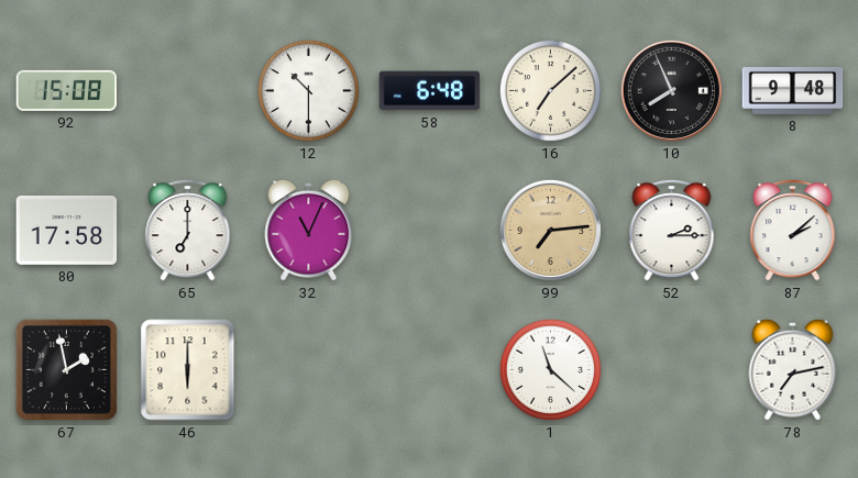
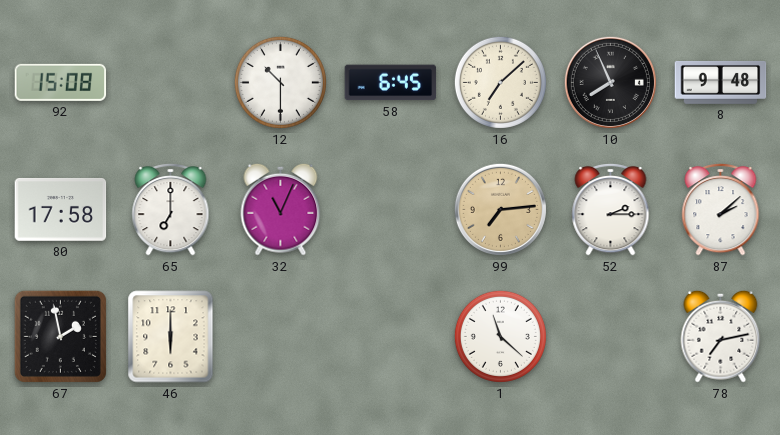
58: 6:48 -> 6:45 (391, 83)
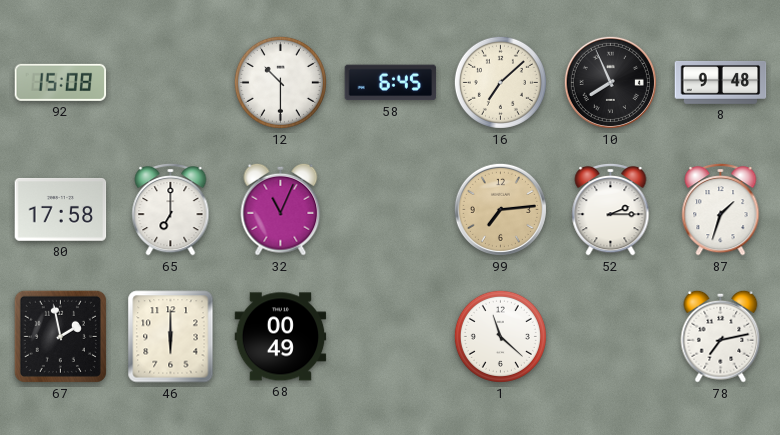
87: 2:08 -> 1:33 (721, 209)
68: none -> 00:49 (281, 337)
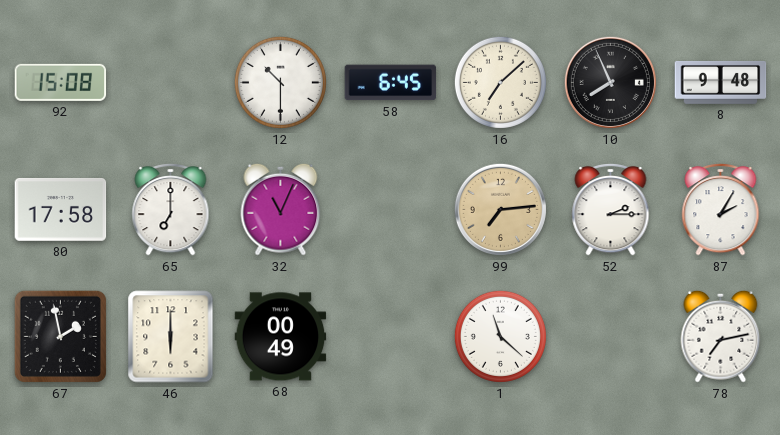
87: 1:33 -> 2:05 (721, 209)
